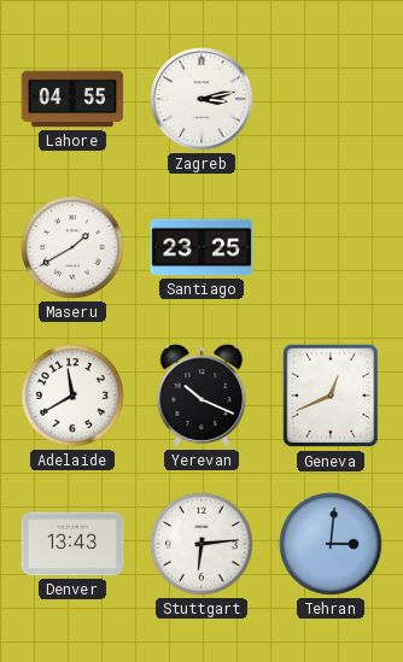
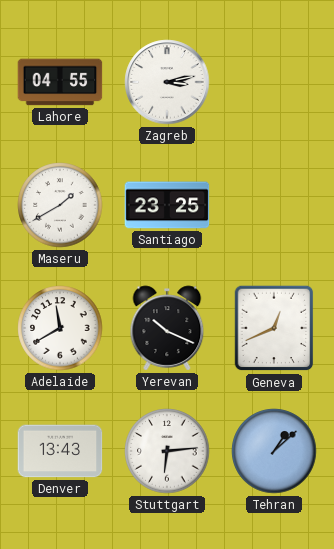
Tehran: 3:01 -> 1:08 (274, 451)
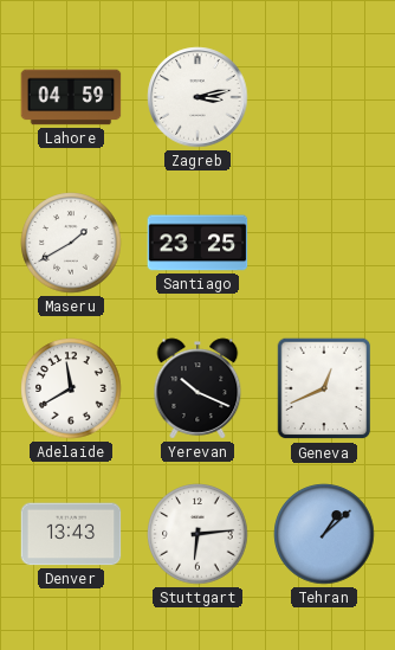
Lahore: 04:55 -> 04:59 (71, 97)
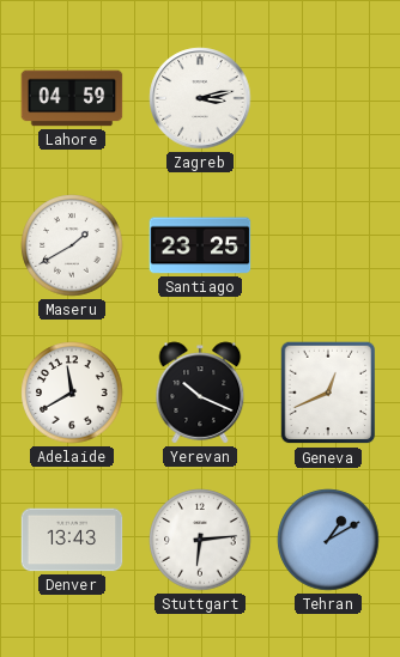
Tehran: 1:08 -> 1:10 (328, 540)
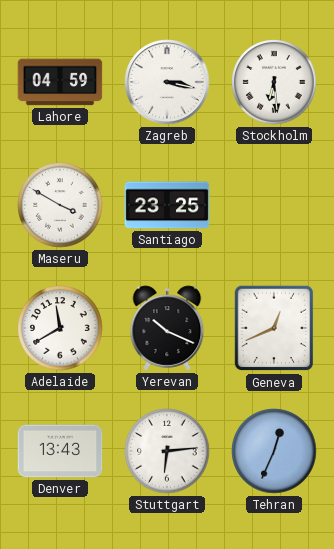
Zagreb: 3:13 -> 3:17 (167, 82)
Stockholm: none -> 6:29 (274, 82)
Maseru: 1:40 -> 3:50 (60, 205)
Tehran: 1:10 -> 12:34 (274, 451)
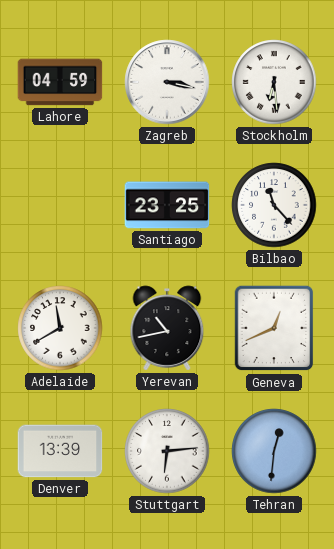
Maseru: 3:50 -> none (60, 205)
Bilbao: none -> 11:23 (274, 205)
Yerevan: 10:19 -> 10:43 (167, 328)
Denver: 13:43 -> 13:39 (60, 451)
Tehran: 12:34 -> 12:31 (274, 451)
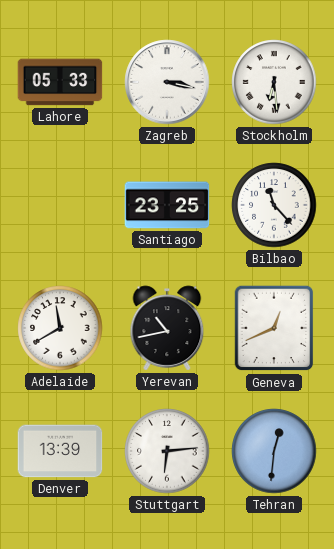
Lahore: 04:59 -> 05:33 (60, 82)
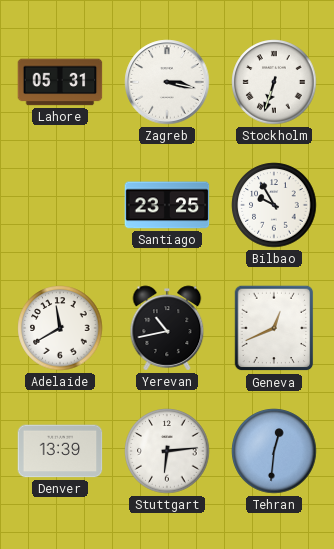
Lahore: 05:33 -> 05:31 (60, 82)
Stockholm: 6:29 -> 6:33 (274, 82)
Bilbao: 11:23 -> 9:55 (274, 205)
